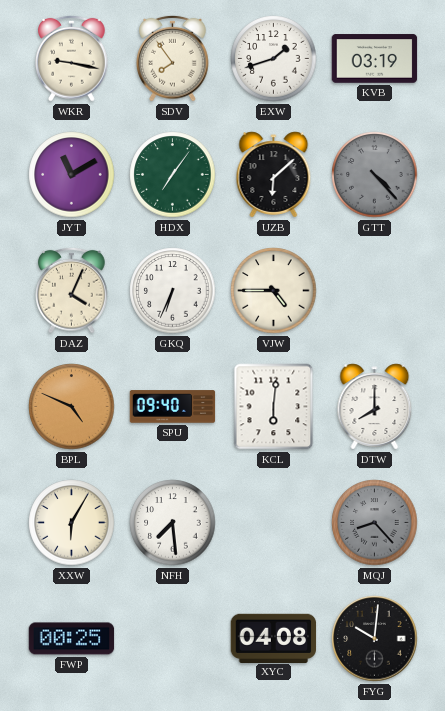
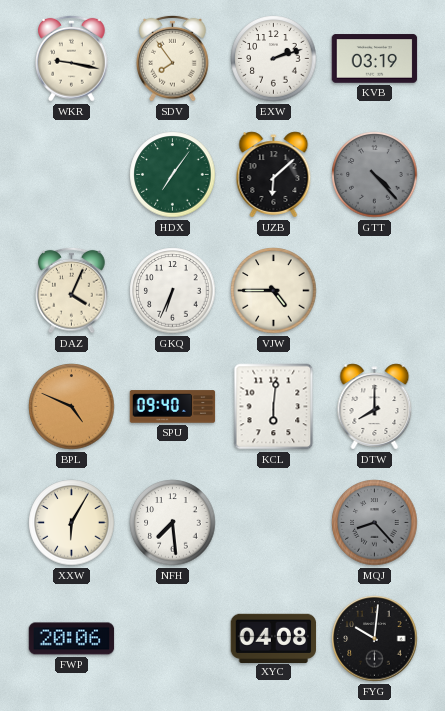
EXW: 1:42 -> 2:12 (274, 59)
JYT: 11:10 -> none (72, 175)
FWP: 00:25 -> 20:06 (72, 639)
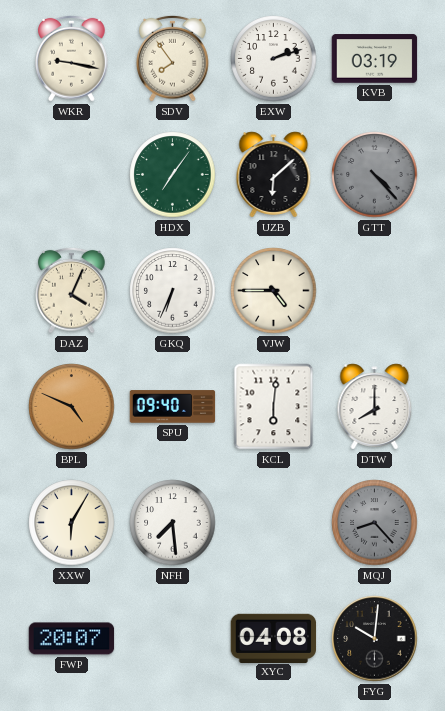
FWP: 20:06 -> 20:07 (72, 639)
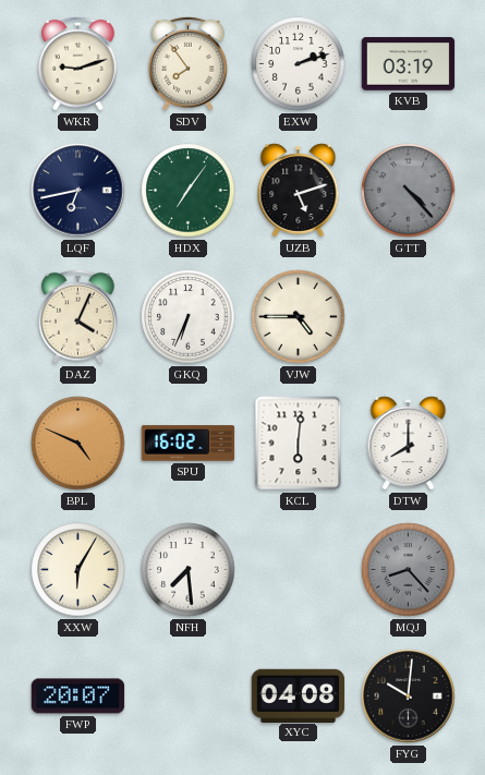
WKR: 9:17 -> 9:12 (78, 63)
LQF: none -> 6:43 (78, 191)
UZB: 6:08 -> 5:12 (299, 191)
SPU: 09:40 -> 16:02 (189, 444)
